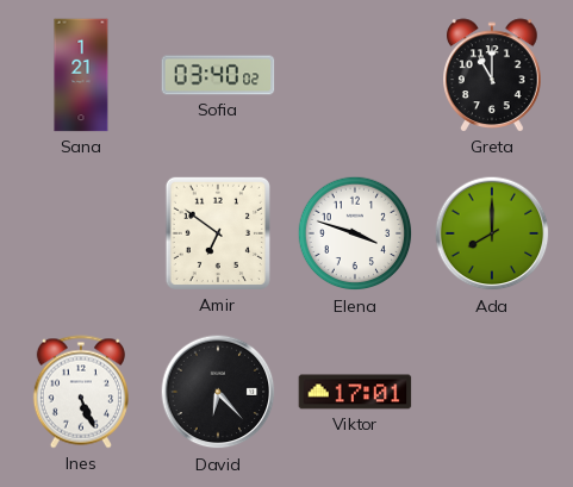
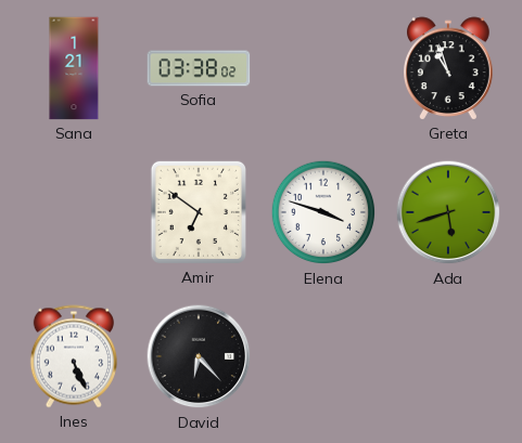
Sofia: 03:40 -> 03:38 (199, 68)
Greta: 11:00 -> 10:57 (449, 68)
Ada: 8:00 -> 5:42 (448, 212)
Viktor: 17:01 -> none (355, 392)
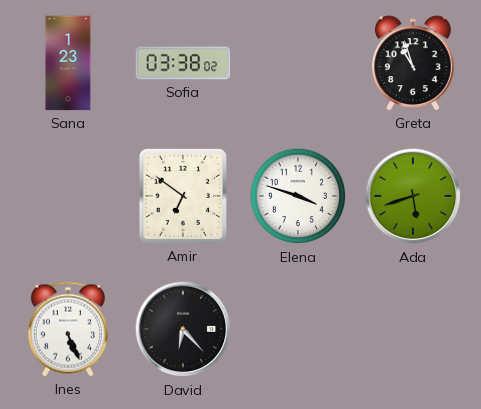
Sana: 1:21 -> 1:23 (68, 63)
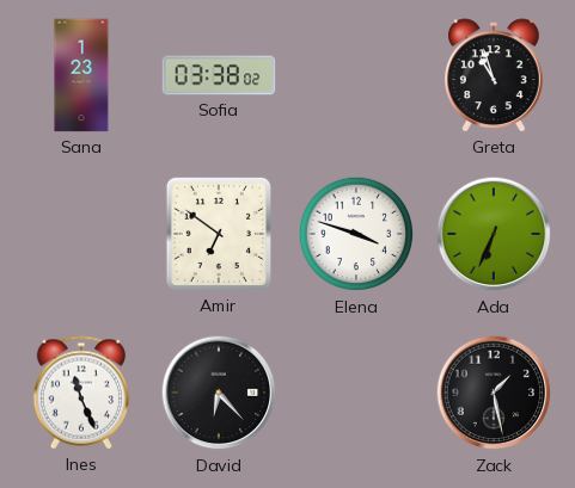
Ada: 5:42 -> 6:34 (494, 234)
Ines: 5:26 -> 11:26 (81, 393)
Zack: none -> 1:28 (494, 393)
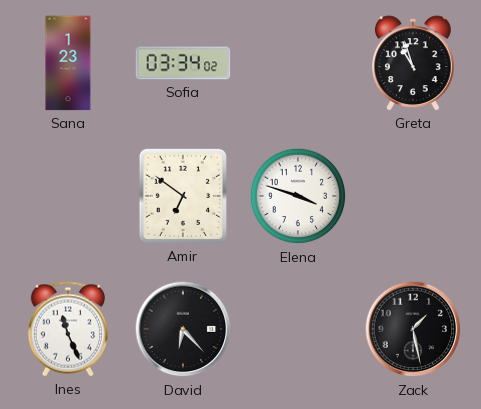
Sofia: 03:38 -> 03:34 (183, 63)
Ada: 6:34 -> none (494, 234)
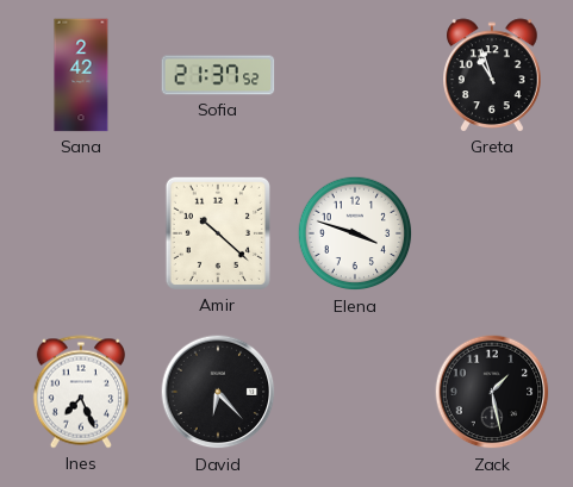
Sana: 1:23 -> 2:42 (81, 75)
Sofia: 03:34 -> 21:37 (218, 75)
Amir: 6:51 -> 10:22 (218, 233)
Ines: 11:26 -> 7:26 (81, 392)
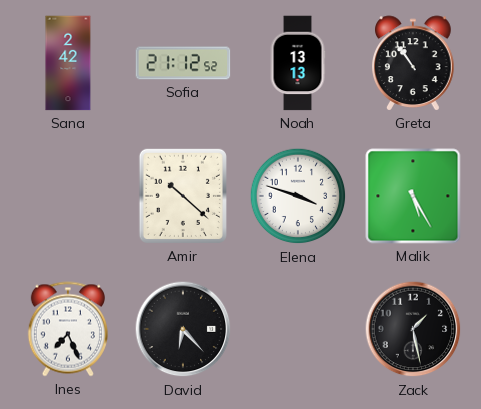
Sofia: 21:37 -> 21:12 (183, 63)
Noah: none -> 13:13 (298, 63)
Greta: 10:57 -> 10:54 (414, 63)
Malik: none -> 5:25 (413, 196)
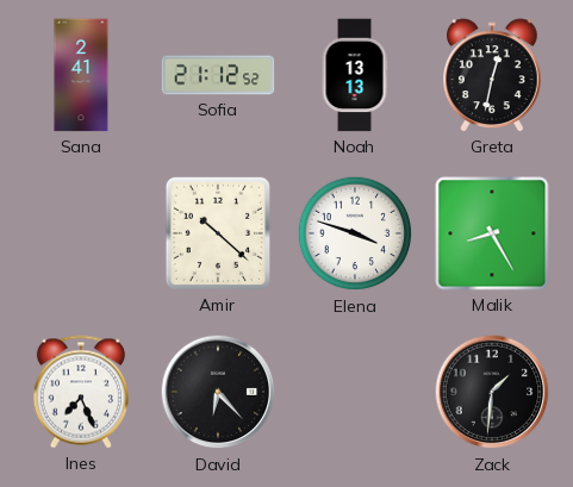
Sana: 2:42 -> 2:41 (81, 75)
Greta: 10:54 -> 12:32 (493, 75)
Malik: 5:25 -> 8:25 (492, 233)
Zack: 1:28 -> 1:31 (492, 392)
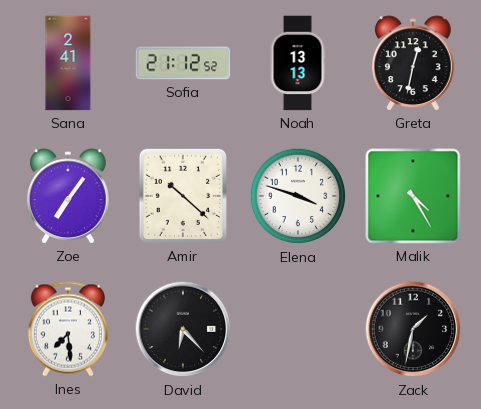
Zoe: none -> 7:06 (69, 196)
Malik: 8:25 -> 4:25 (413, 196)
Ines: 7:26 -> 7:29 (68, 329)
Zack: 1:31 -> 1:32 (413, 329)
